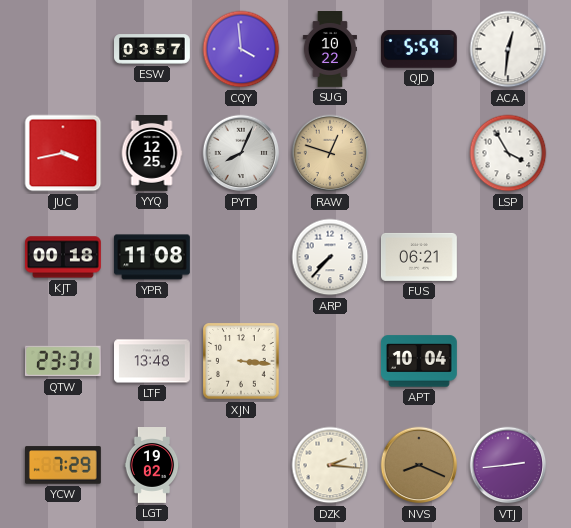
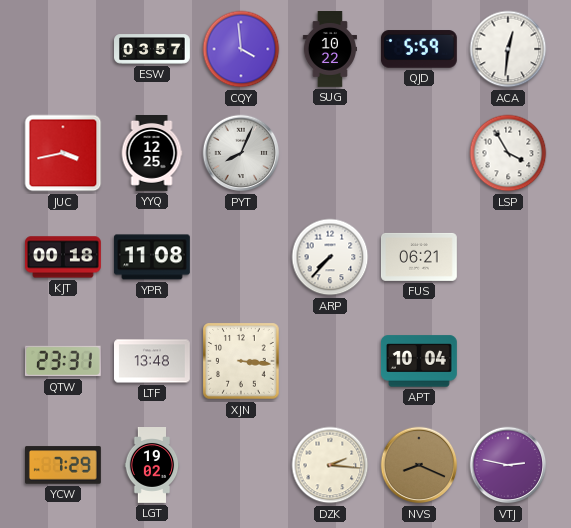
RAW: 12:48 -> none (330, 153)
VTJ: 2:44 -> 2:47 (508, 465)
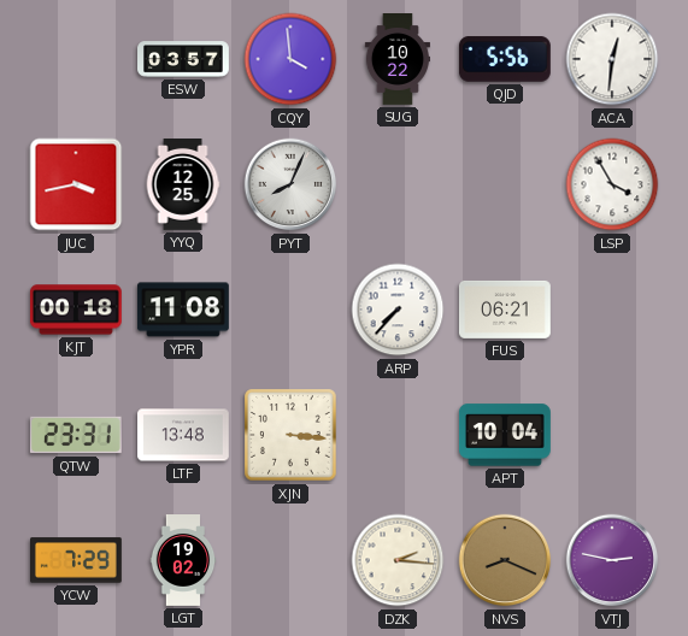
QJD: 5:59 -> 5:56 (505, 59)
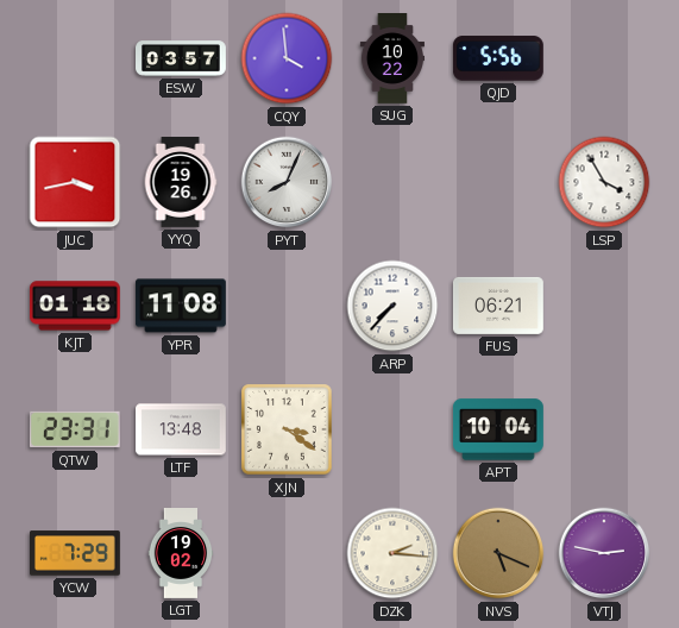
ACA: 12:31 -> none (612, 59)
YYQ: 12:25 -> 19:26 (181, 183)
KJT: 00:18 -> 01:18 (75, 306)
XJN: 3:16 -> 3:21 (287, 429)
NVS: 8:19 -> 5:19 (498, 553)
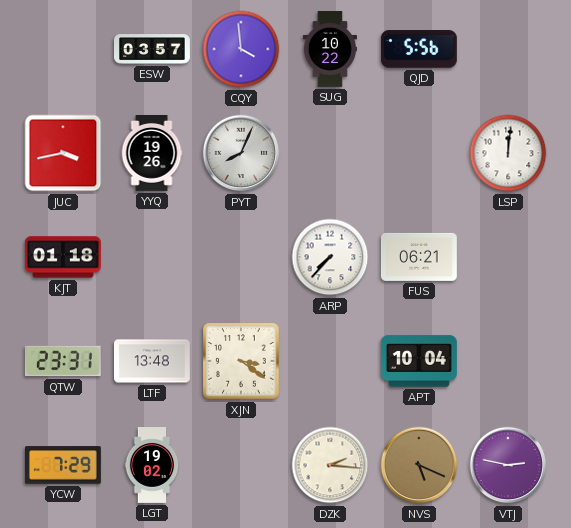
LSP: 3:55 -> 12:01 (508, 153)
YPR: 11:08 -> none (181, 306)
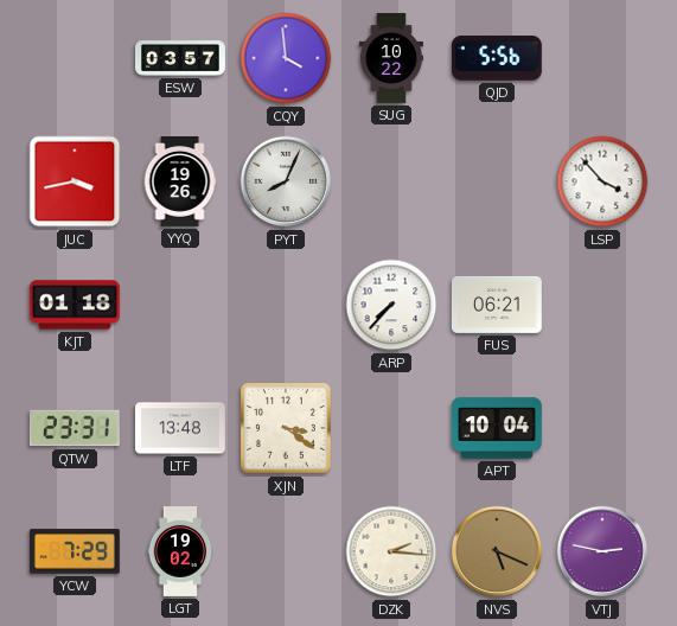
LSP: 12:01 -> 3:53 (602, 181)
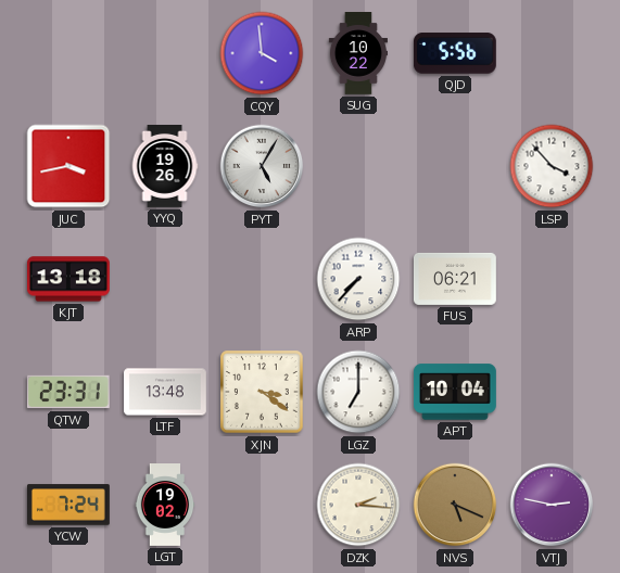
ESW: 03:57 -> none (181, 58)
PYT: 8:04 -> 5:05 (262, 166)
KJT: 01:18 -> 13:18 (68, 279)
LGZ: none -> 7:00 (358, 392)
YCW: 7:29 -> 7:24 (69, 505)
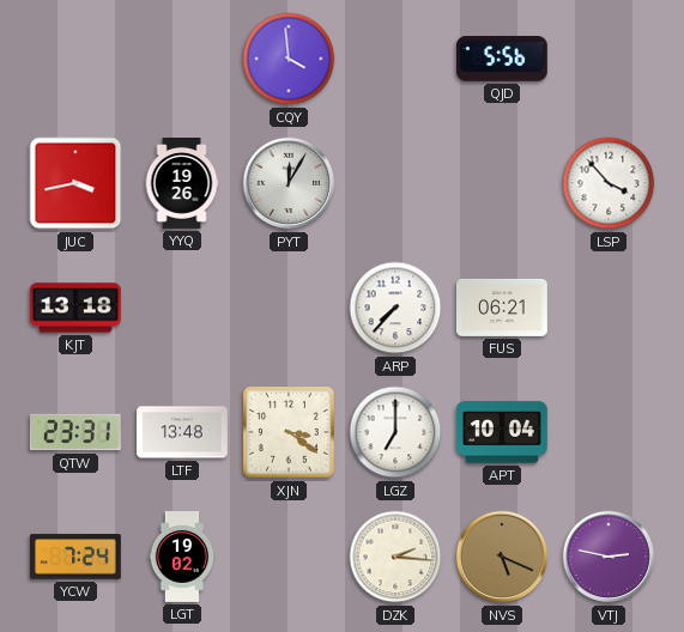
SUG: 10:22 -> none (357, 54)
PYT: 5:05 -> 12:05 (289, 183)
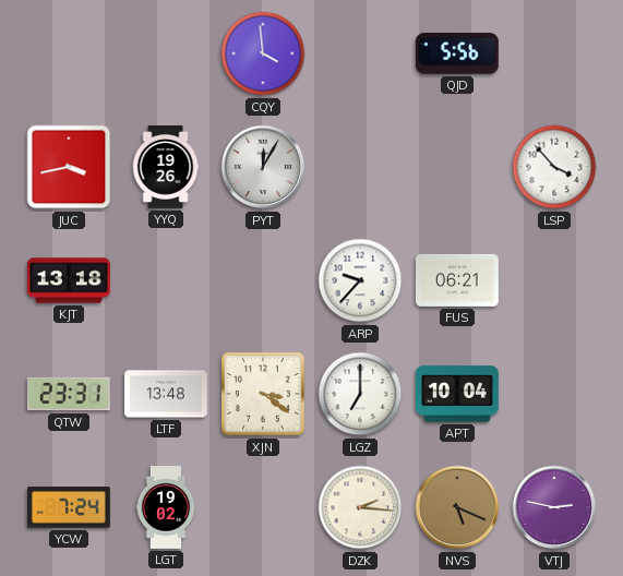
ARP: 7:37 -> 9:37 (360, 280)
